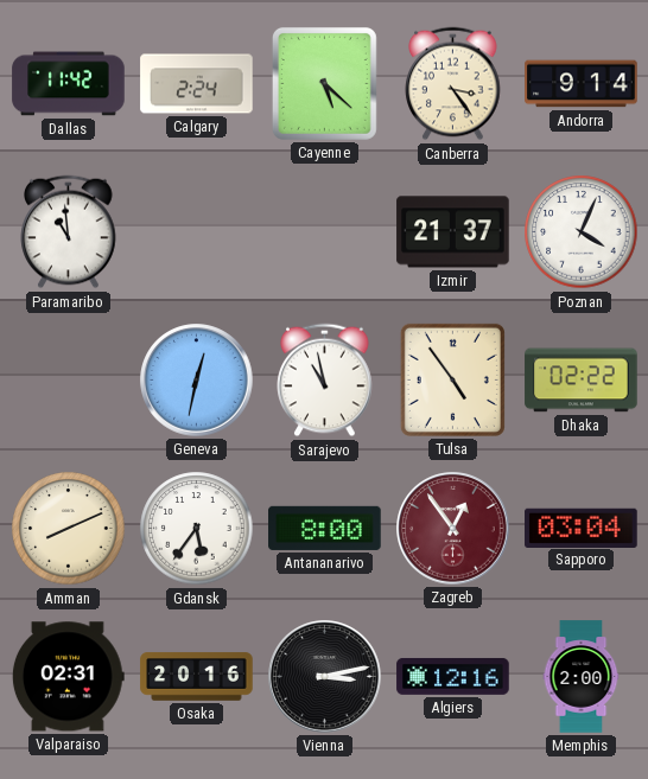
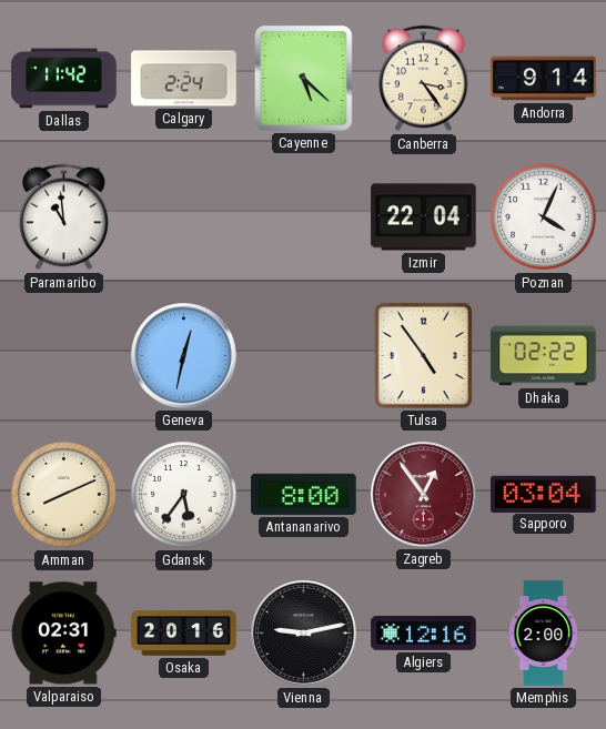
Izmir: 21:37 -> 22:04 (424, 217)
Sarajevo: 10:58 -> none (325, 381)
Vienna: 3:13 -> 9:13 (304, 634)
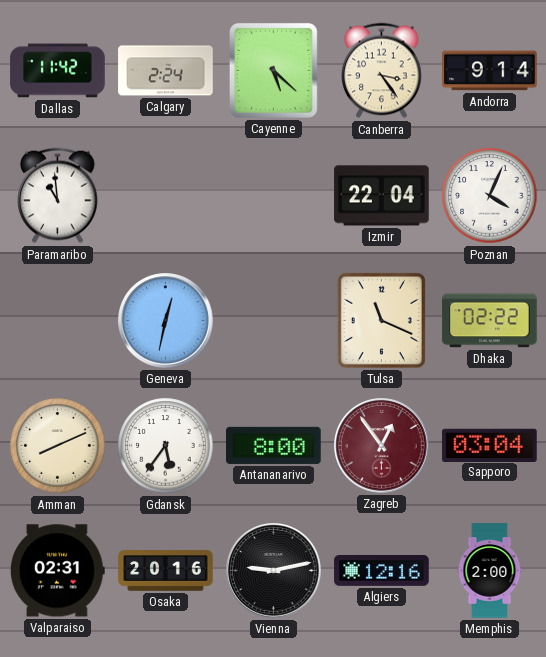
Tulsa: 4:54 -> 11:19 (381, 320)
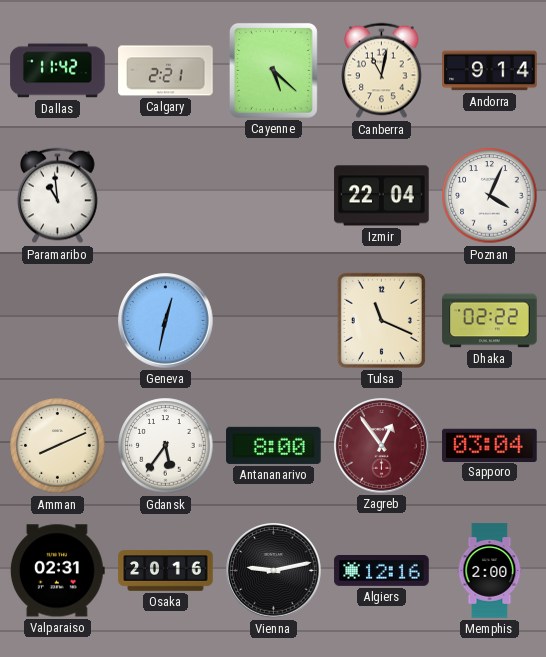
Calgary: 2:24 -> 2:21 (166, 71)
Canberra: 3:24 -> 11:02 (382, 71)
